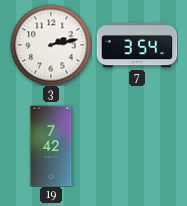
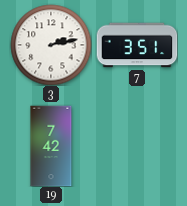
7: 3:54 -> 3:51 (137, 45)
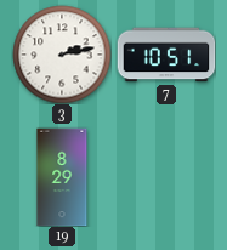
7: 3:51 -> 10:51 (166, 55)
19: 7:42 -> 8:29 (62, 177)
